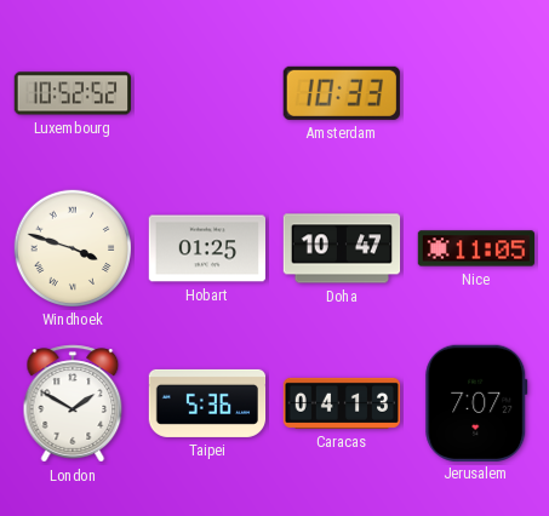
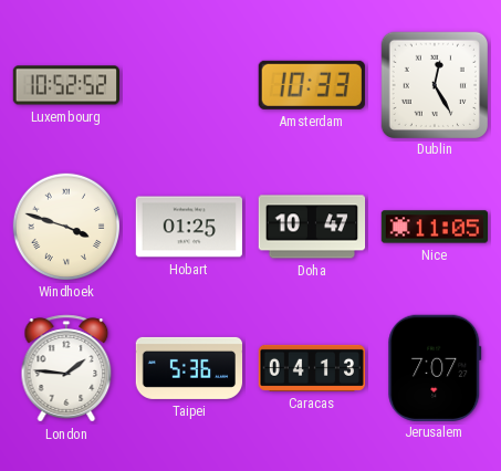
Dublin: none -> 12:25 (434, 84)
London: 1:50 -> 1:46 (66, 368)
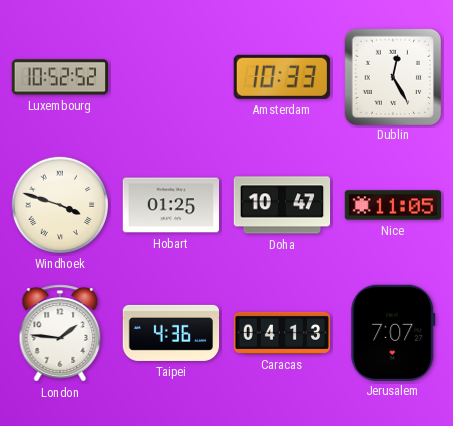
Taipei: 5:36 -> 4:36 (171, 333)
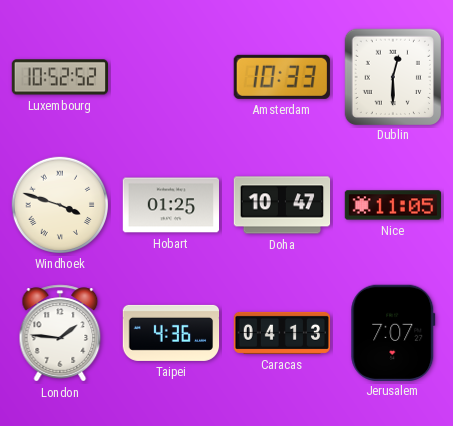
Dublin: 12:25 -> 12:30 (392, 76)
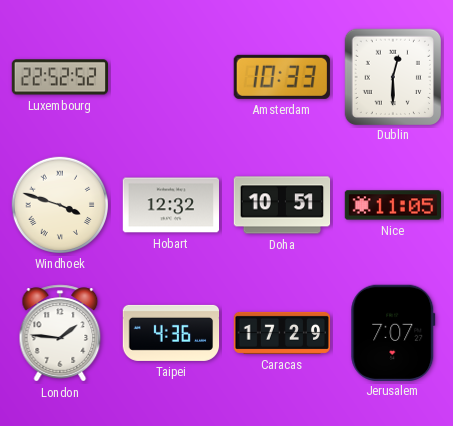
Luxembourg: 10:52 -> 22:52 (59, 77)
Hobart: 01:25 -> 12:32 (171, 205)
Doha: 10:47 -> 10:51 (282, 205)
Caracas: 04:13 -> 17:29 (282, 333)
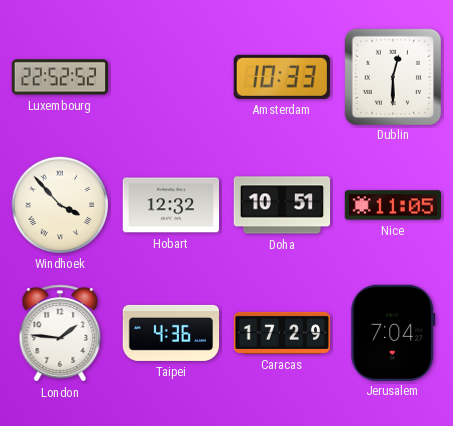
Windhoek: 3:48 -> 3:53 (59, 204)
Jerusalem: 7:07 -> 7:04 (393, 332)
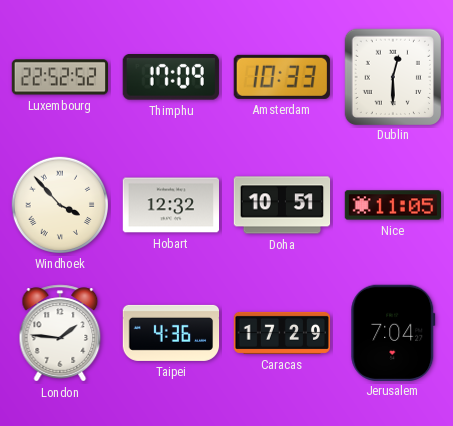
Thimphu: none -> 17:09 (171, 78)
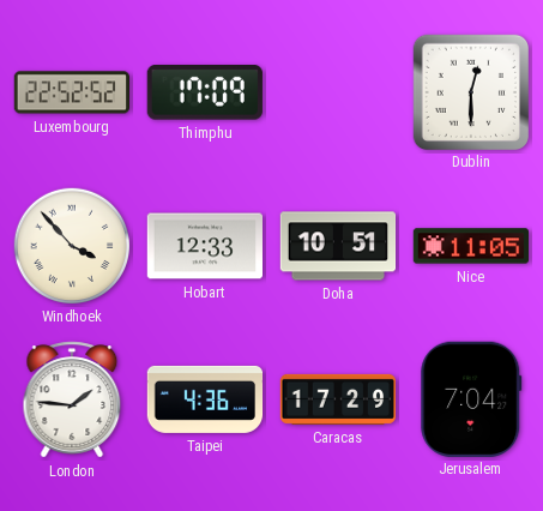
Amsterdam: 10:33 -> none (282, 77)
Hobart: 12:32 -> 12:33 (205, 246)
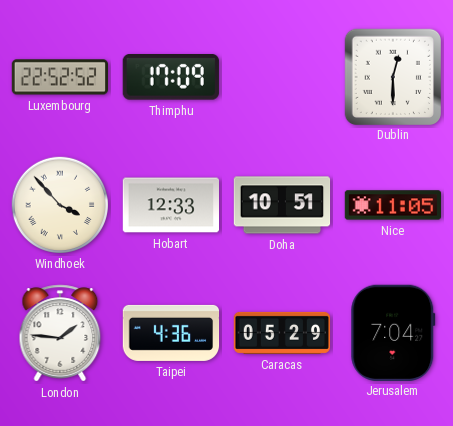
Caracas: 17:29 -> 05:29 (282, 333)
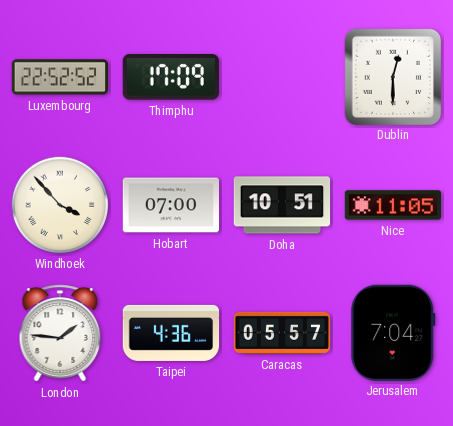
Hobart: 12:33 -> 07:00 (171, 205)
Caracas: 05:29 -> 05:57 (282, 333)
